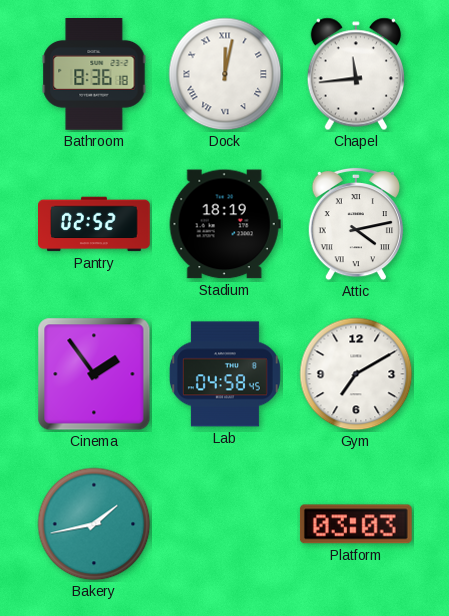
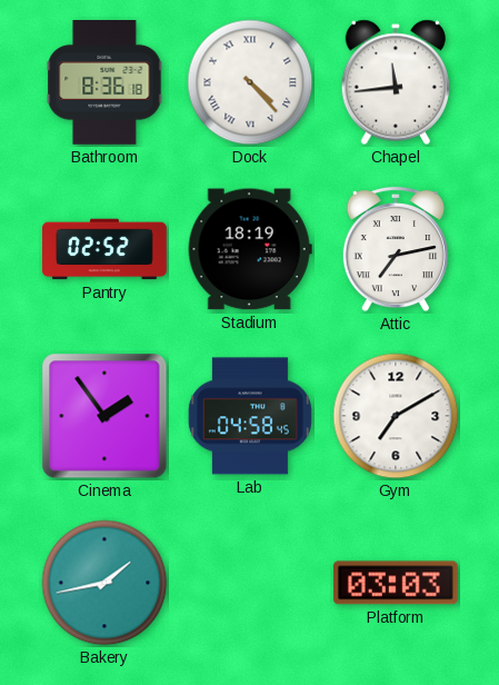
Dock: 12:02 -> 4:23 (250, 82)
Attic: 4:13 -> 7:13 (396, 249)
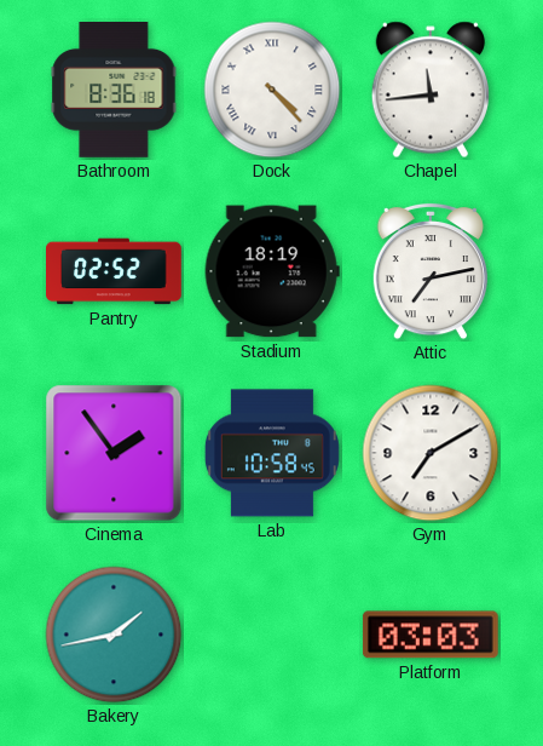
Lab: 04:58 -> 10:58 (272, 453)
